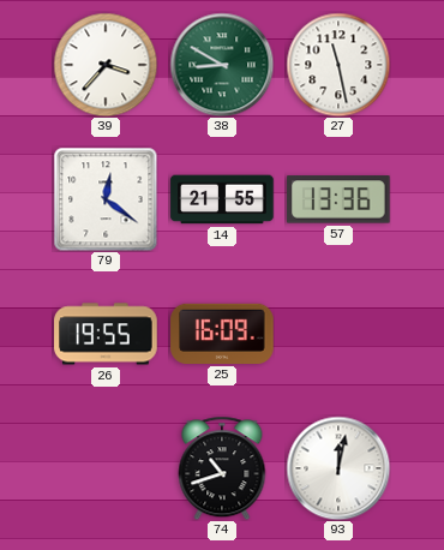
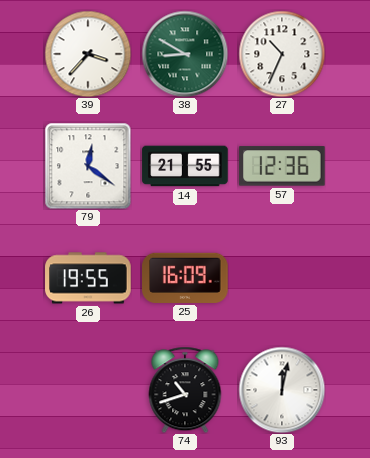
27: 11:28 -> 10:34 (282, 54)
57: 13:36 -> 12:36 (282, 166)
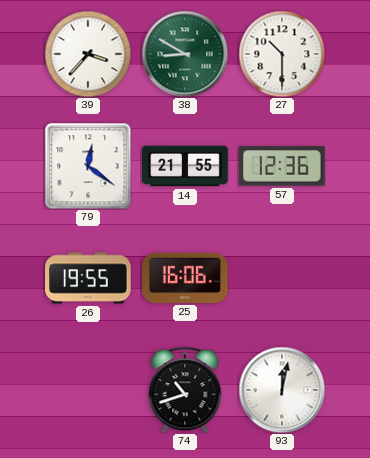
27: 10:34 -> 10:30 (282, 54)
25: 16:09 -> 16:06 (185, 278)
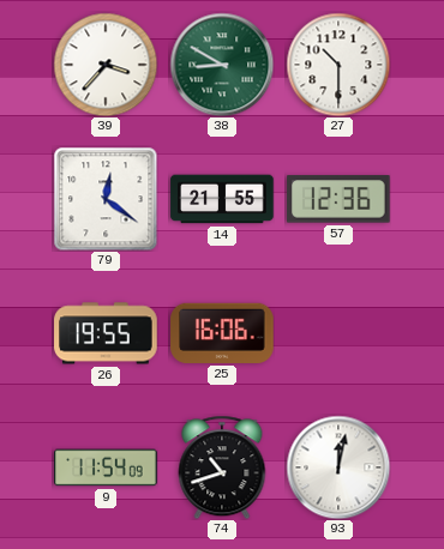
9: none -> 11:54 (106, 467)
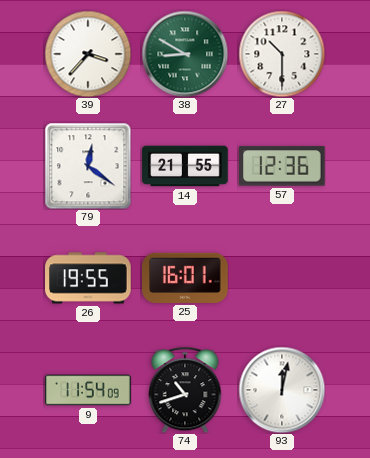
25: 16:06 -> 16:01 (185, 278)
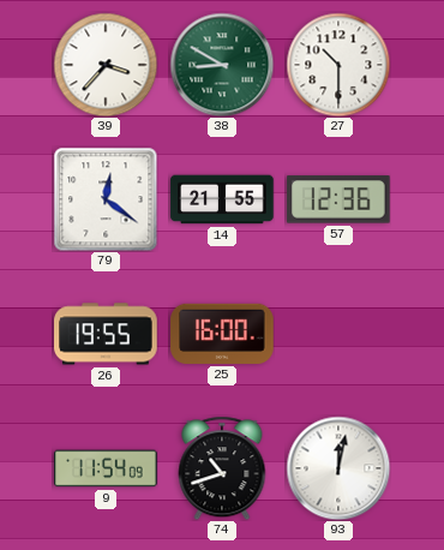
25: 16:01 -> 16:00 (222, 334)
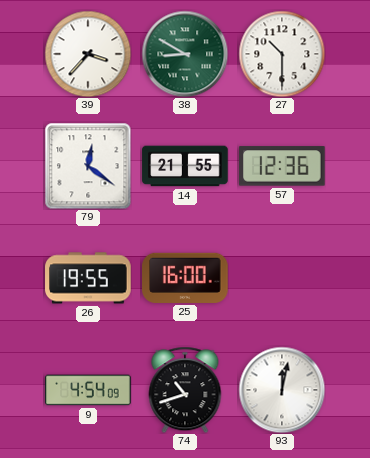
9: 11:54 -> 4:54 (88, 390)
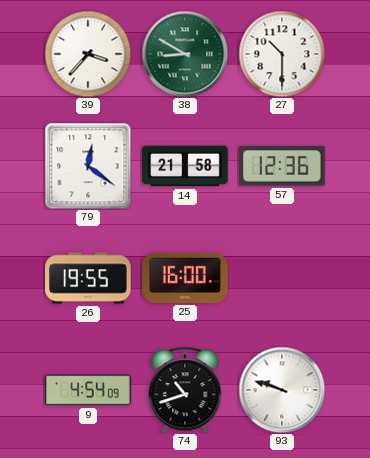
14: 21:55 -> 21:58 (185, 166)
93: 12:02 -> 9:48 (282, 390)
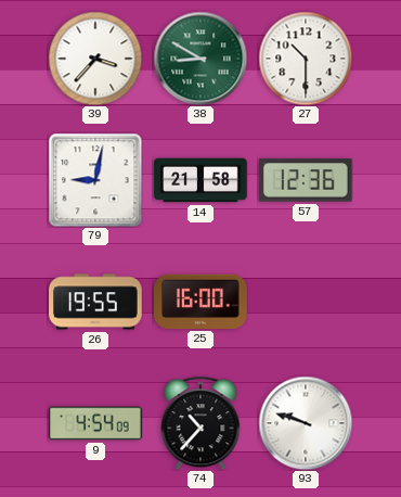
79: 12:21 -> 9:02 (95, 180)
74: 10:42 -> 10:37 (200, 423)
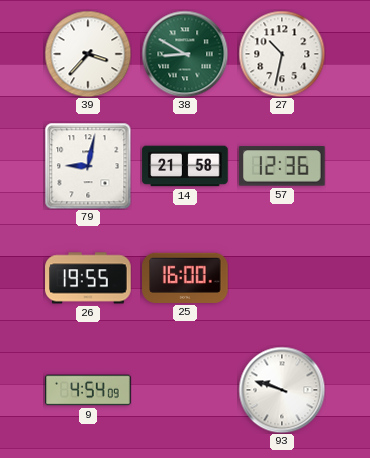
27: 10:30 -> 10:32 (282, 54)
74: 10:37 -> none (200, 423)
